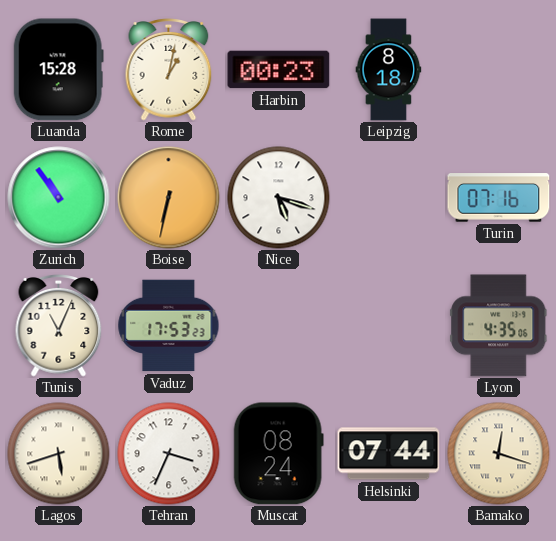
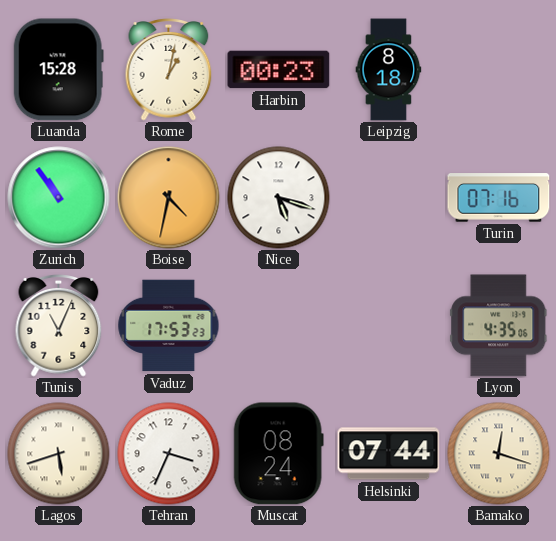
Boise: 6:32 -> 4:32 (169, 198)
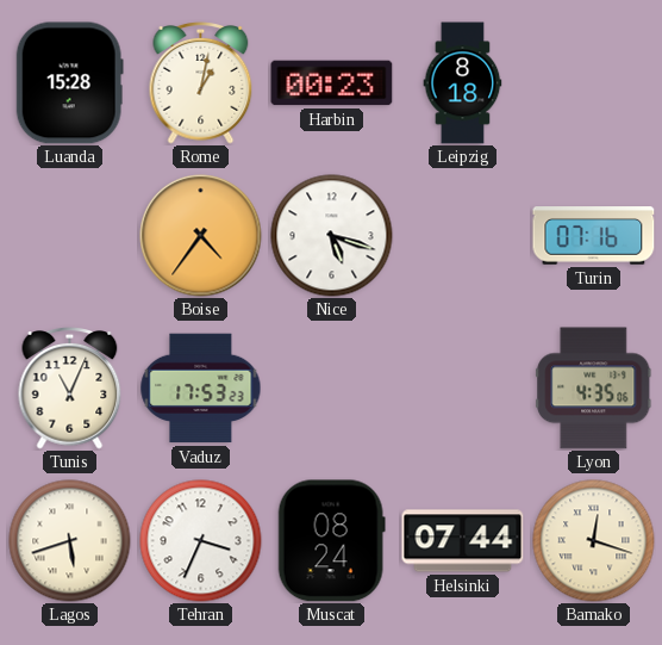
Zurich: 10:54 -> none (59, 198)
Boise: 4:32 -> 4:36 (201, 236)
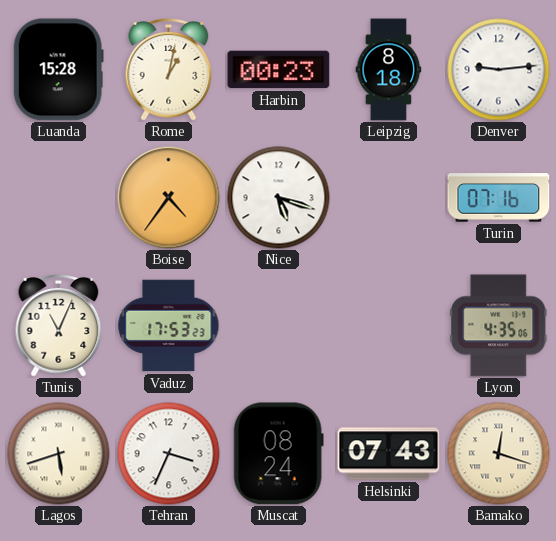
Denver: none -> 9:14 (499, 70)
Helsinki: 07:44 -> 07:43 (389, 454)
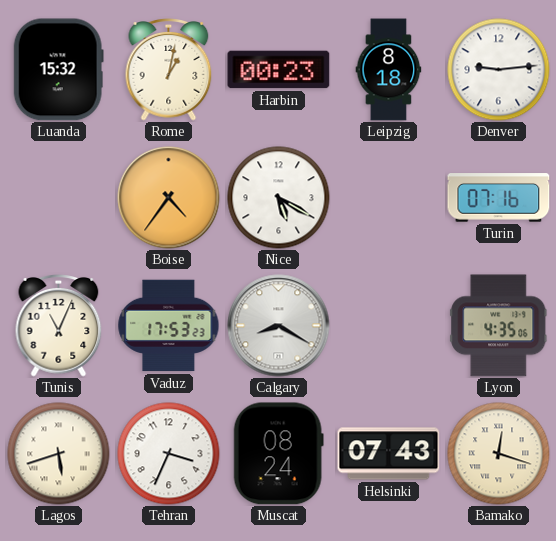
Luanda: 15:28 -> 15:32 (58, 70)
Nice: 5:18 -> 5:20 (279, 198)
Calgary: none -> 8:20 (279, 326)
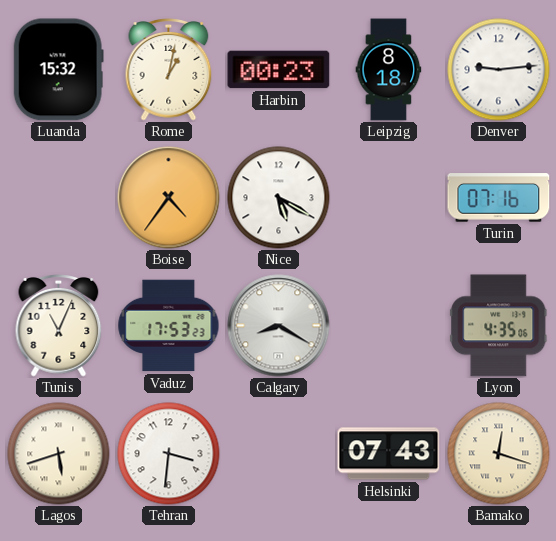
Tehran: 3:34 -> 3:31 (169, 454)
Muscat: 08:24 -> none (278, 454)
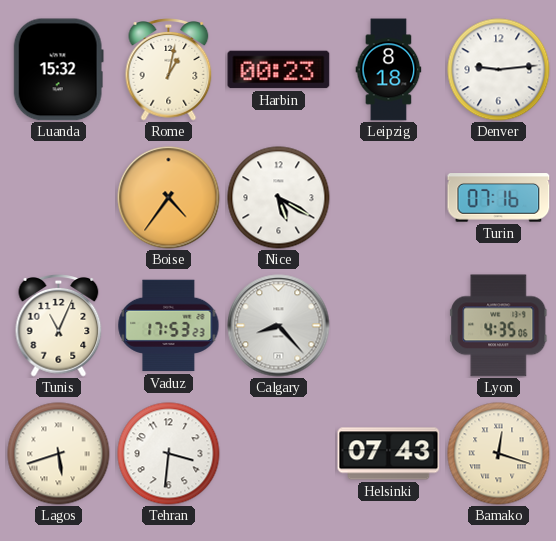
Calgary: 8:20 -> 8:23 (279, 326)
